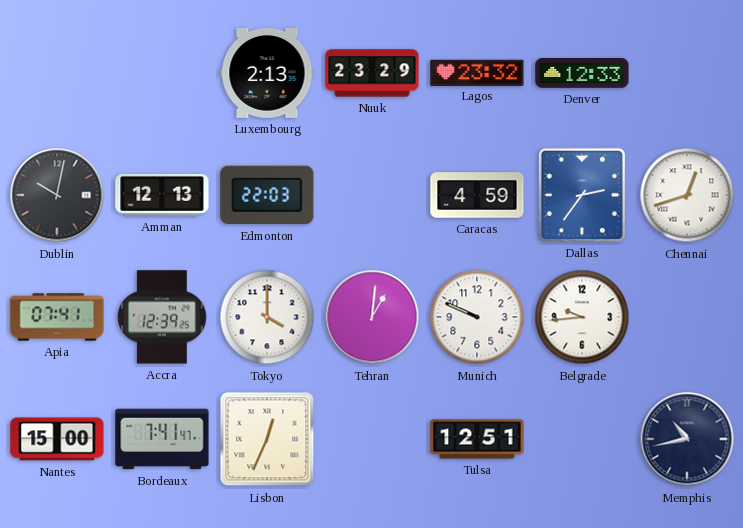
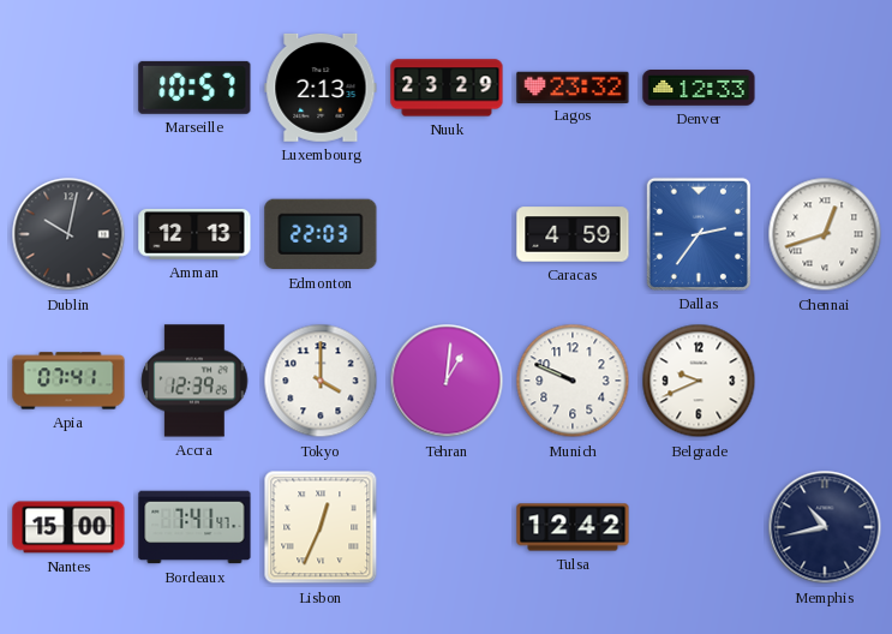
Marseille: none -> 10:57 (194, 88)
Belgrade: 9:44 -> 9:41 (699, 381)
Tulsa: 12:51 -> 12:42 (573, 527)
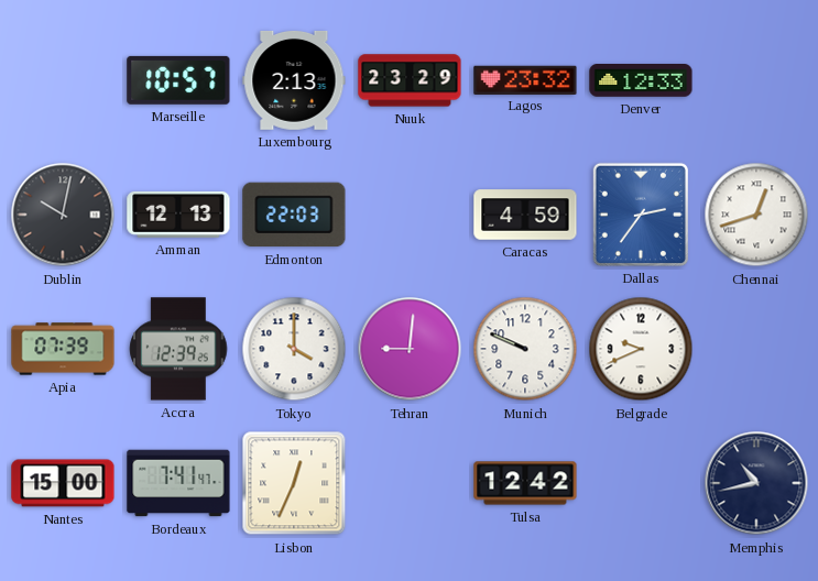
Apia: 07:41 -> 07:39 (63, 349)
Tehran: 1:01 -> 9:01 (410, 349)
